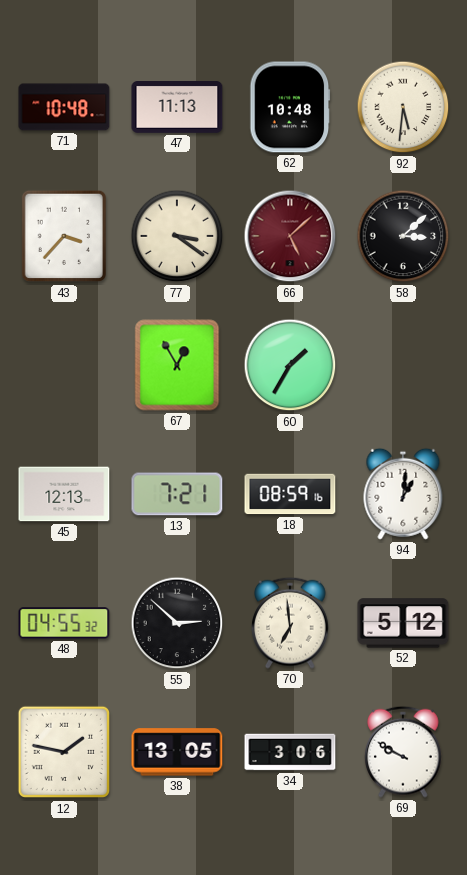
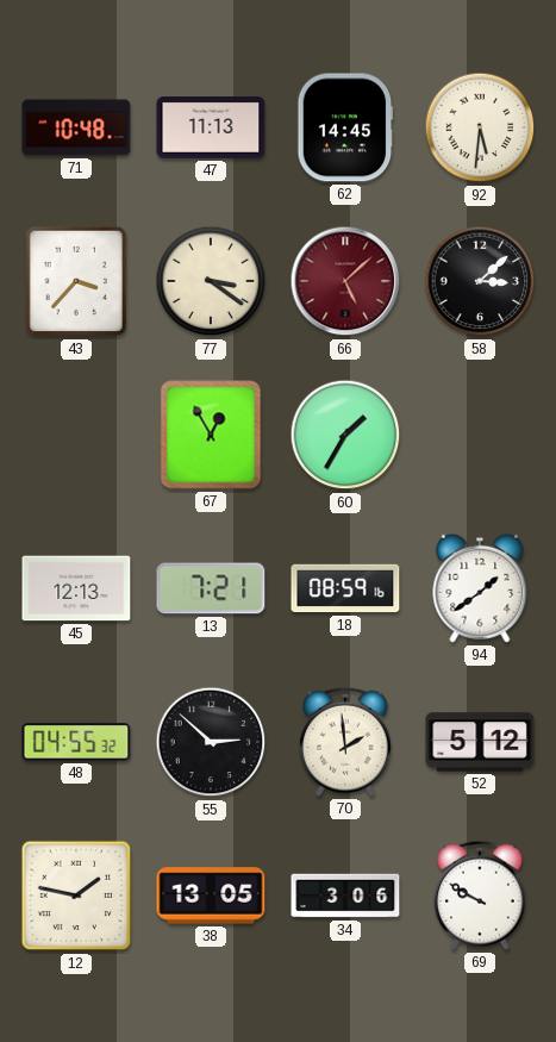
62: 10:48 -> 14:45 (345, 127)
94: 1:01 -> 1:39 (480, 588)
70: 6:59 -> 1:59 (346, 742)
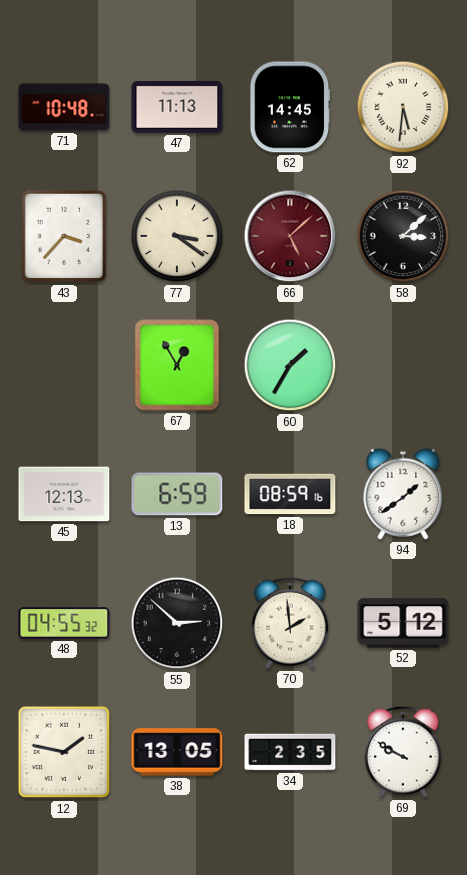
13: 7:21 -> 6:59 (177, 494)
34: 3:06 -> 2:35 (290, 752)
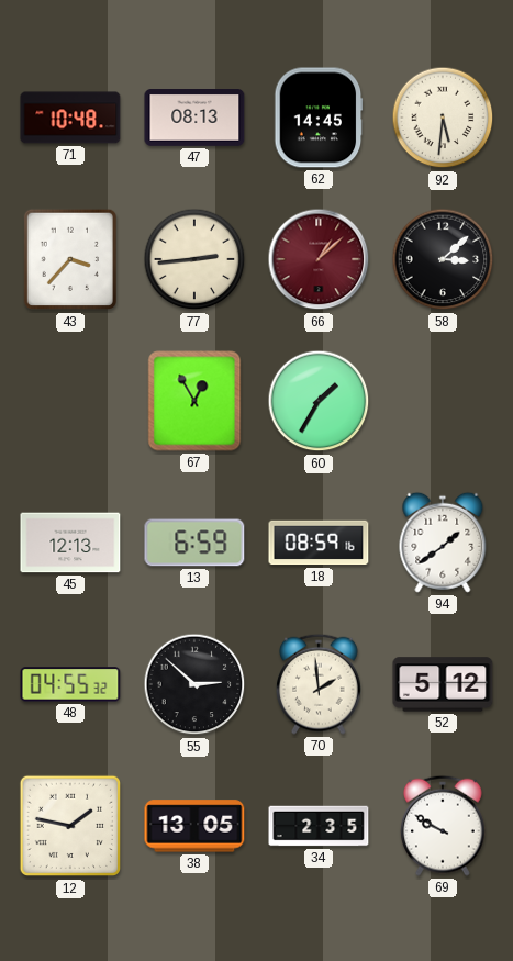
47: 11:13 -> 08:13 (194, 119)
77: 3:21 -> 2:44 (194, 259)
66: 5:08 -> 1:08 (319, 259)
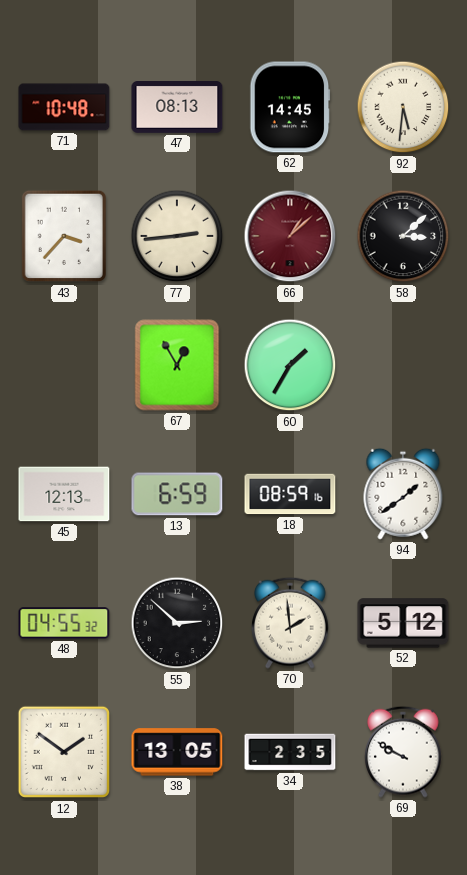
12: 1:47 -> 1:51 (64, 752)
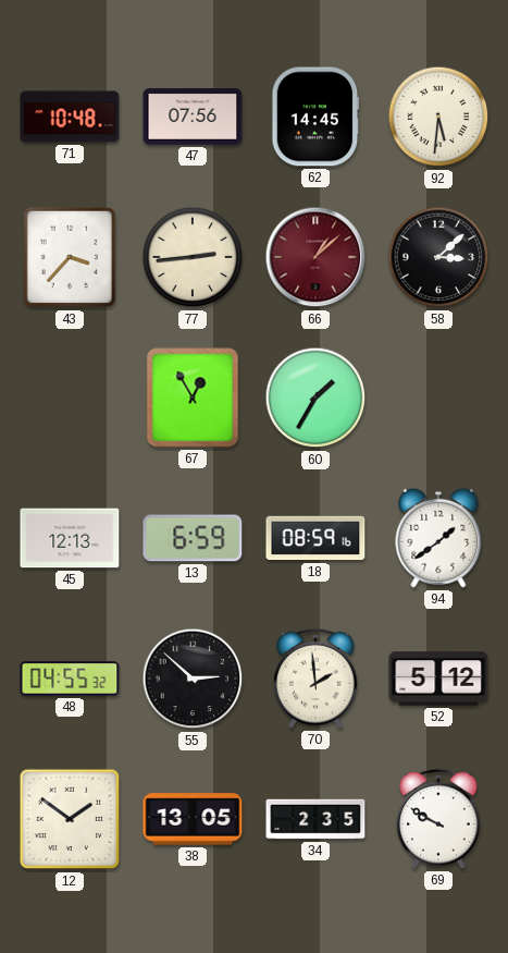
47: 08:13 -> 07:56 (193, 118)
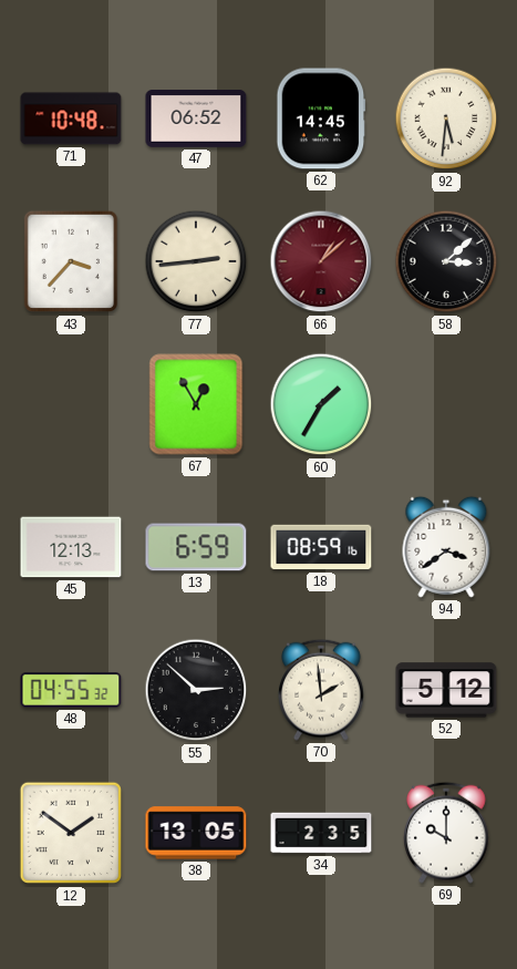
47: 07:56 -> 06:52 (196, 120)
94: 1:39 -> 3:39 (446, 547)
69: 9:50 -> 10:00 (447, 833)
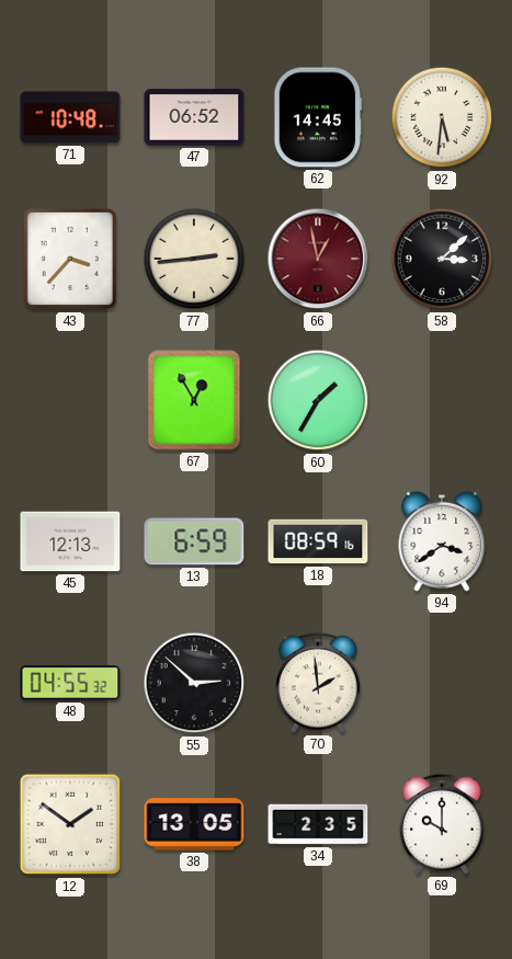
66: 1:08 -> 12:58 (318, 259)
52: 5:12 -> none (446, 690)
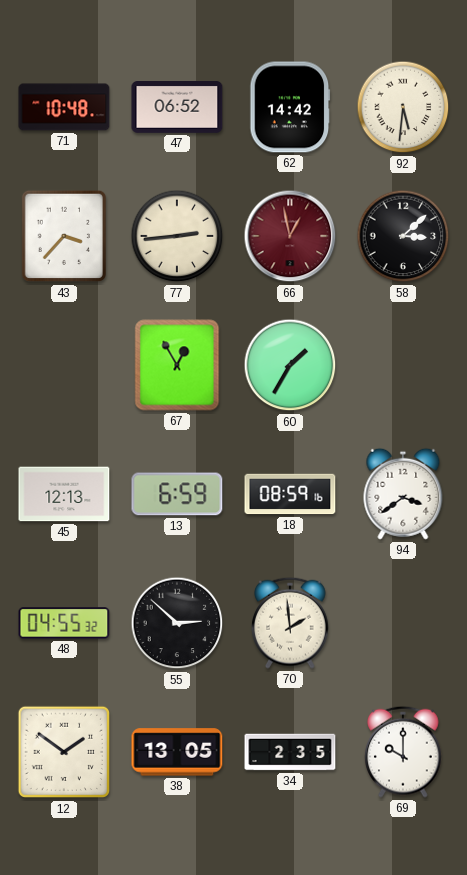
62: 14:45 -> 14:42 (290, 107)
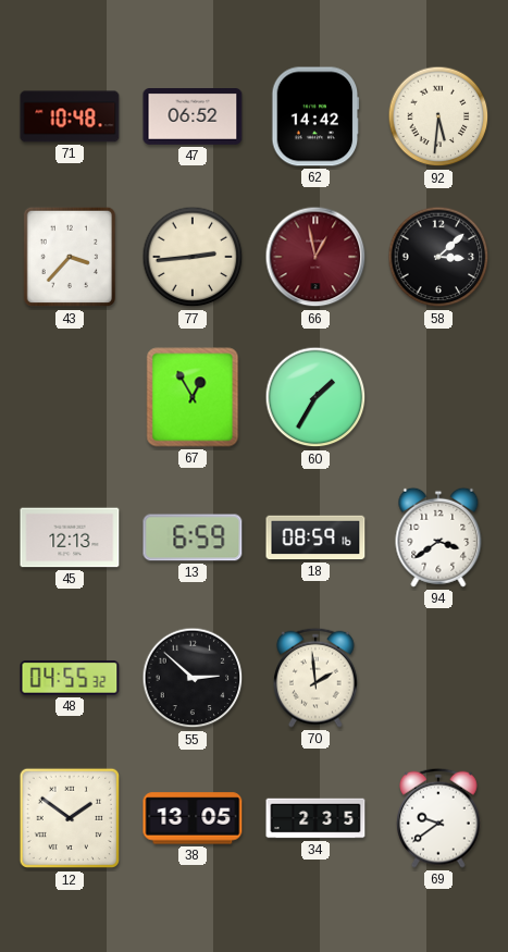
69: 10:00 -> 9:39 (439, 818)
